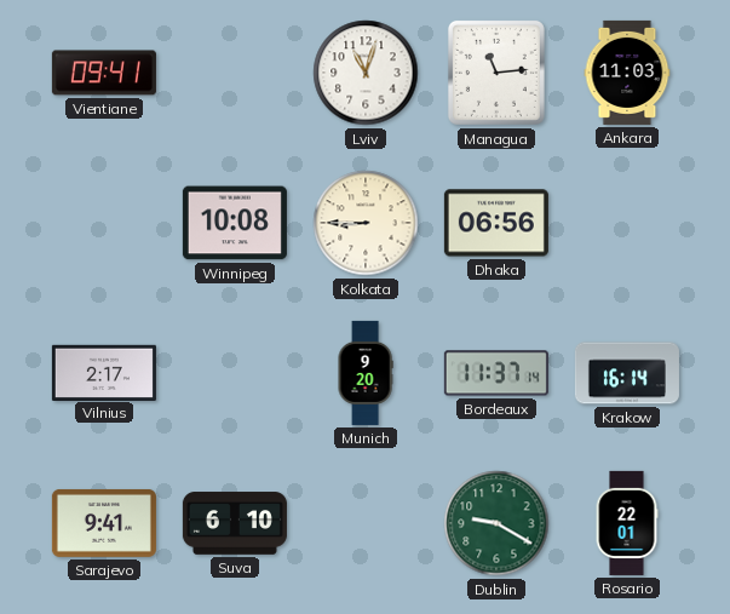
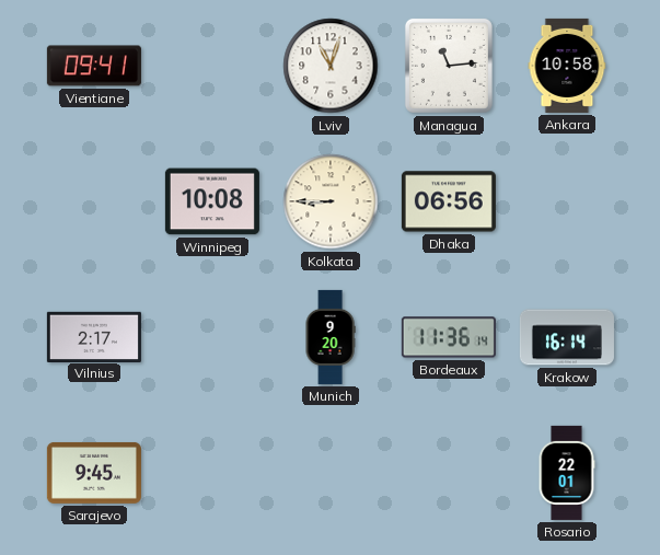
Ankara: 11:03 -> 10:58 (567, 66)
Bordeaux: 11:37 -> 11:36 (449, 337)
Sarajevo: 9:41 -> 9:45 (94, 473)
Suva: 6:10 -> none (235, 523)
Dublin: 9:20 -> none (496, 523)
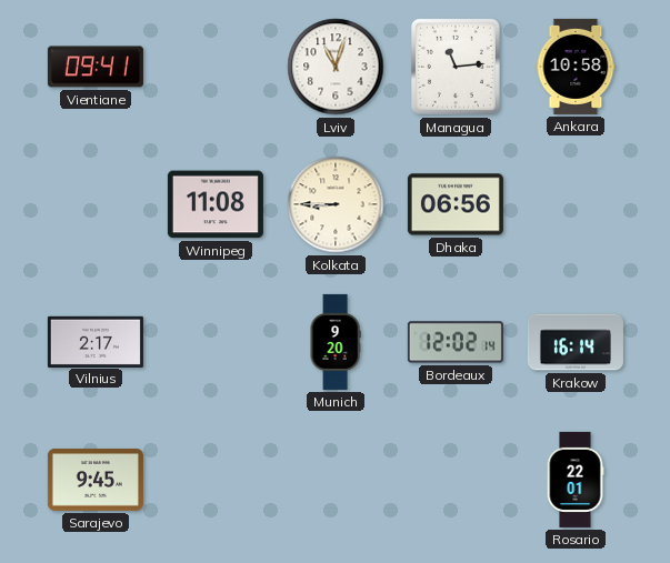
Winnipeg: 10:08 -> 11:08 (216, 204)
Bordeaux: 11:36 -> 12:02 (456, 342)
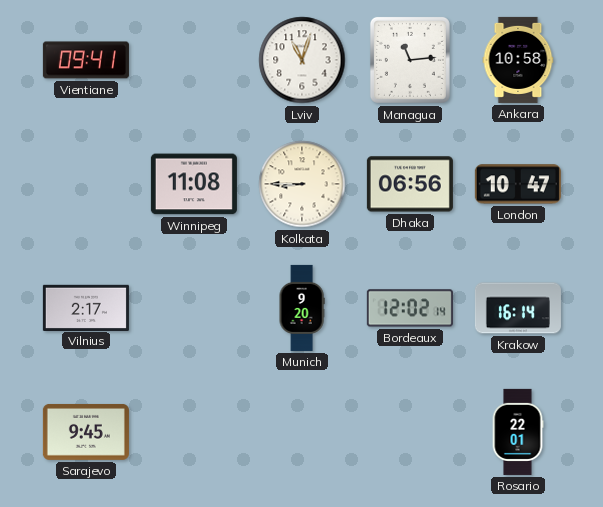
London: none -> 10:47 (518, 184)
